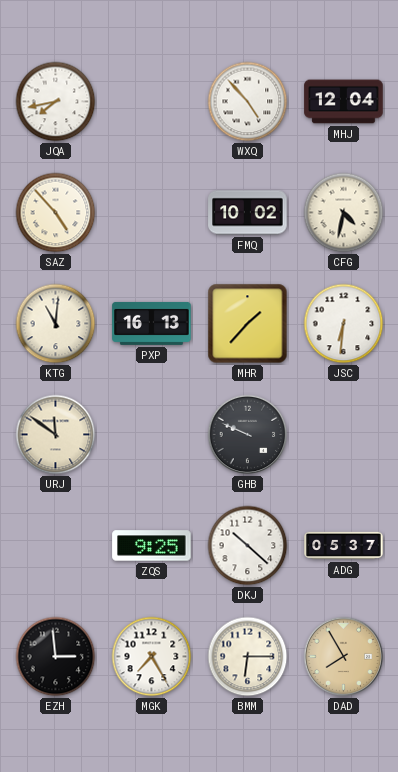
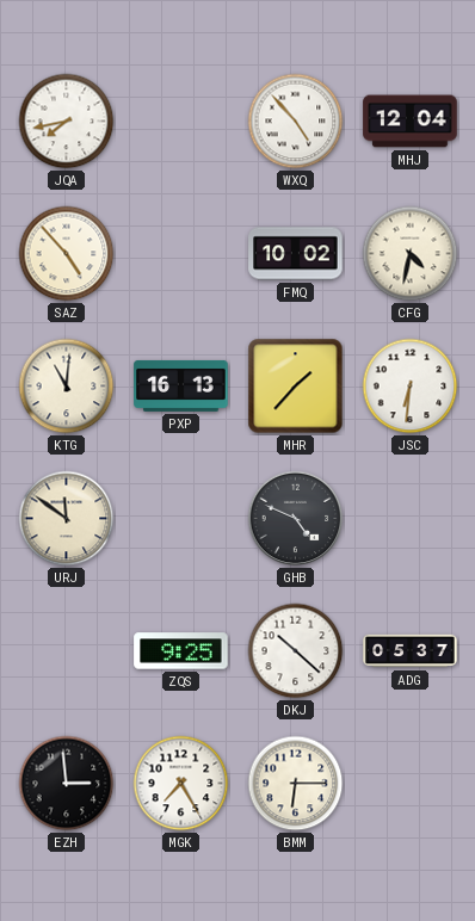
GHB: 9:49 -> 4:49 (296, 519)
DAD: 7:55 -> none (344, 657)
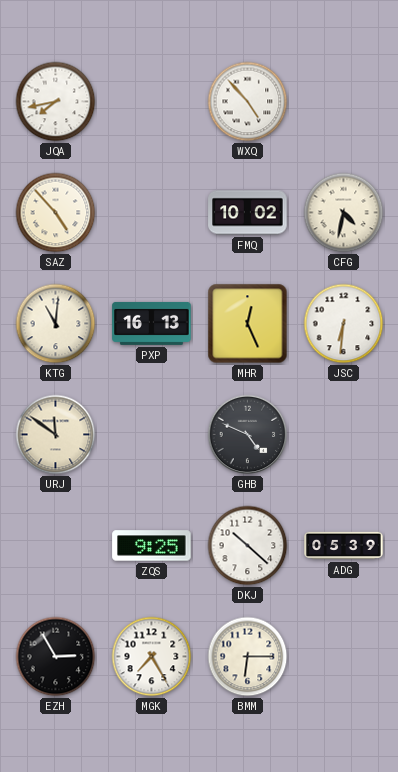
MHJ: 12:04 -> none (411, 122)
MHR: 1:37 -> 12:26 (248, 324)
ADG: 05:37 -> 05:39 (344, 546)
EZH: 2:59 -> 2:55 (56, 657)
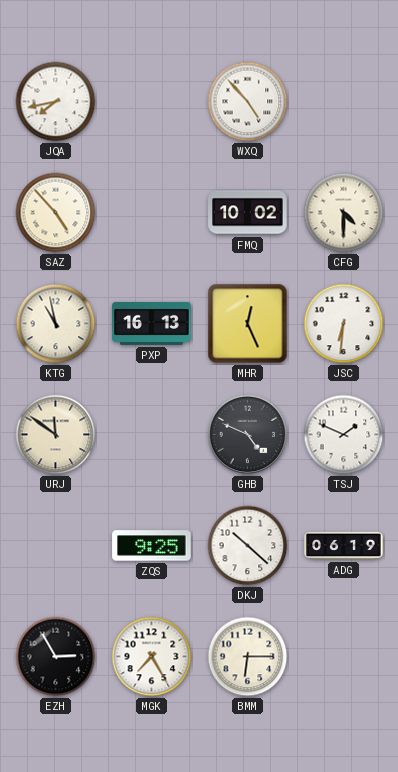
CFG: 4:32 -> 4:30 (344, 213)
KTG: 11:01 -> 10:58 (56, 324)
TSJ: none -> 1:49 (344, 435)
ADG: 05:39 -> 06:19 (344, 546)
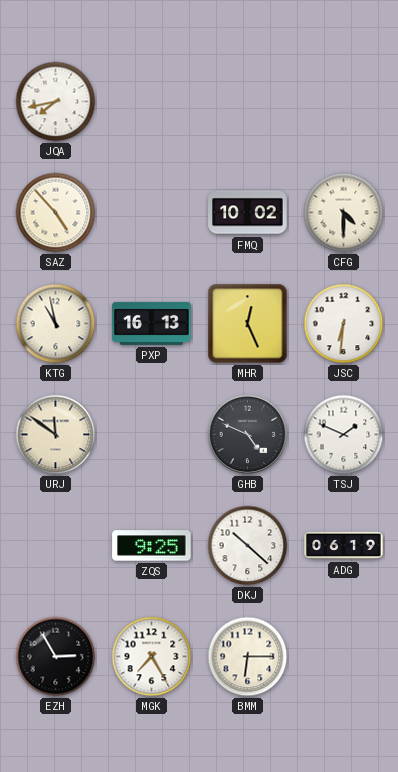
WXQ: 4:53 -> none (248, 102)
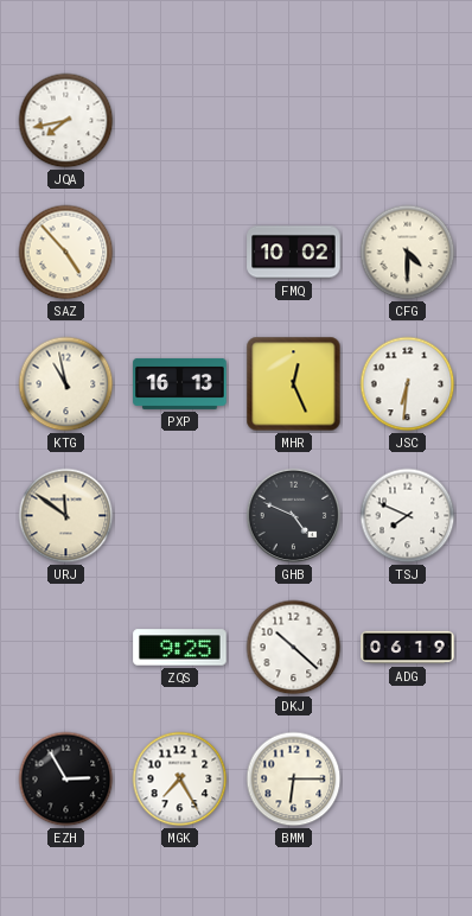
TSJ: 1:49 -> 7:49 (408, 516)
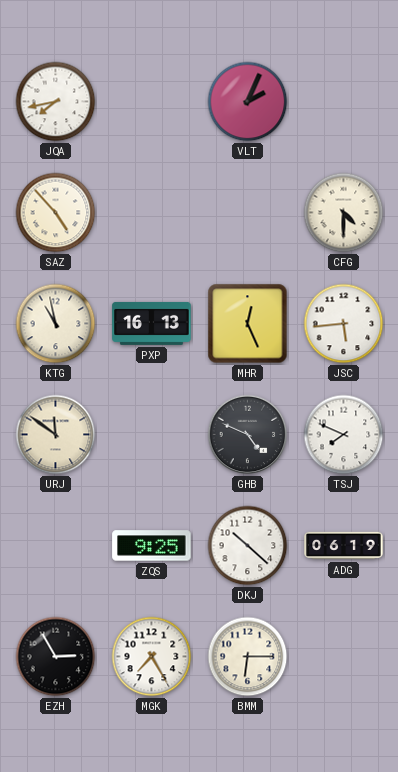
VLT: none -> 2:04 (248, 102)
FMQ: 10:02 -> none (294, 253)
JSC: 6:31 -> 5:44 (344, 324)
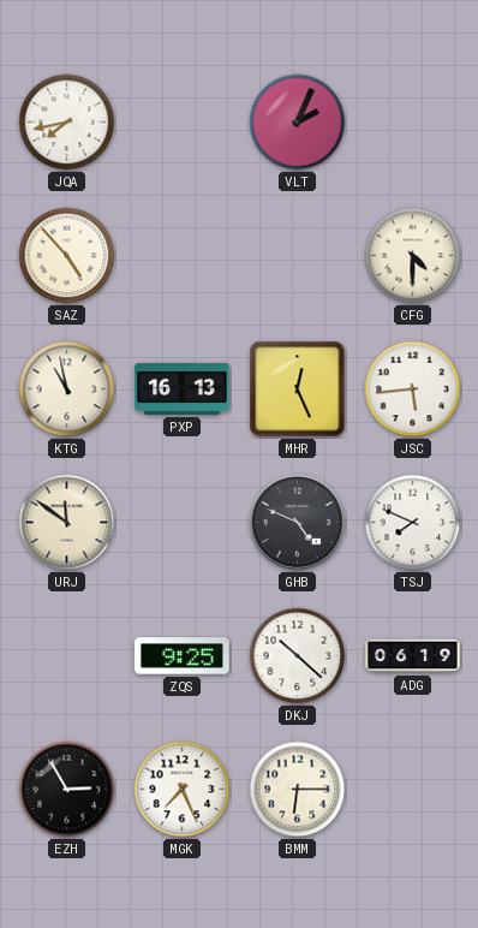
MGK: 7:25 -> 7:26 (183, 790)
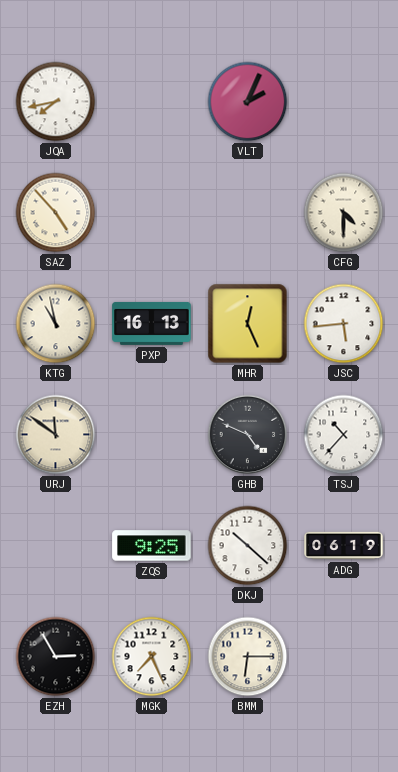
TSJ: 7:49 -> 10:37 (344, 435)
